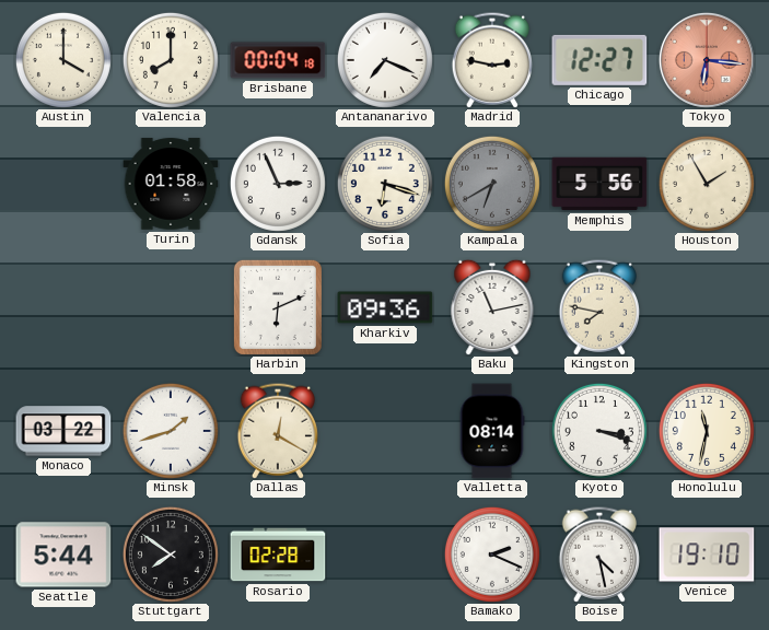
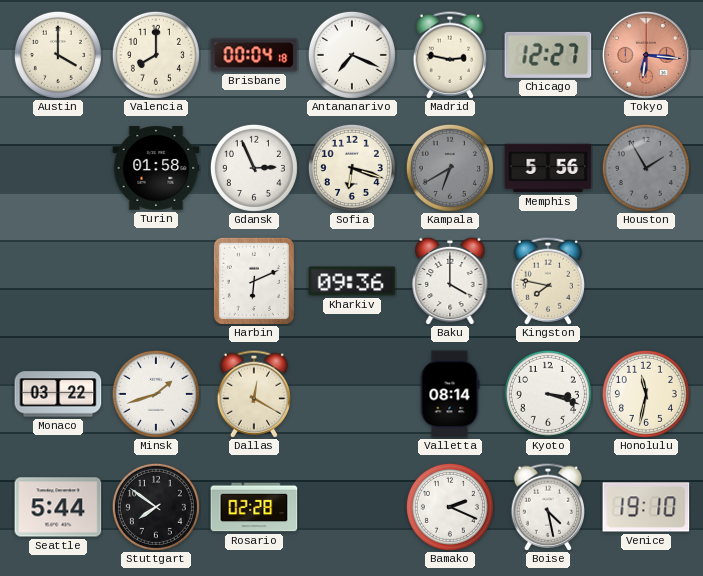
Houston dial: cream -> grey (646, 168)
Baku: 11:13 -> 4:00 (450, 281)
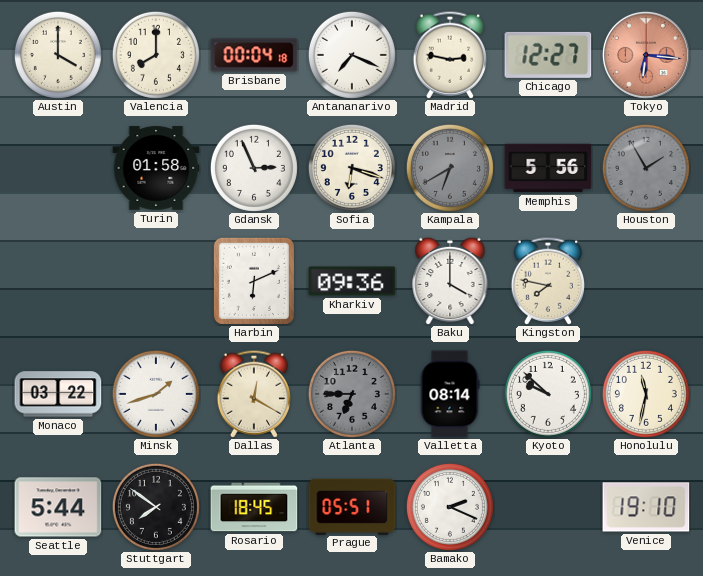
Atlanta: none -> 6:45 (352, 394)
Kyoto: 3:18 -> 9:52 (548, 394)
Rosario: 02:28 -> 18:45 (254, 507)
Prague: none -> 05:51 (352, 506)
Boise: 4:28 -> none (547, 507)
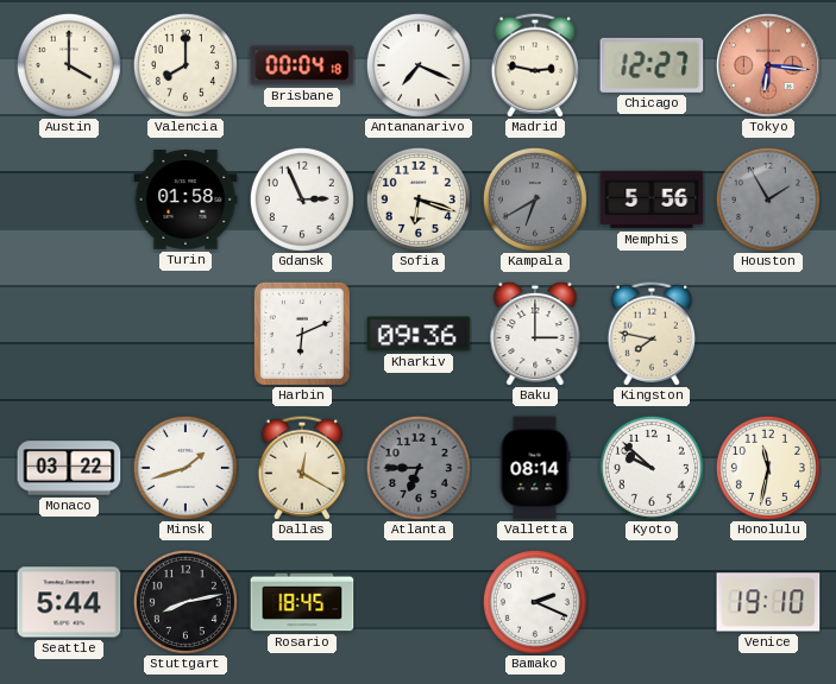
Baku: 4:00 -> 3:00 (535, 334)
Stuttgart: 7:51 -> 8:13 (186, 602)
Prague: 05:51 -> none (352, 506)
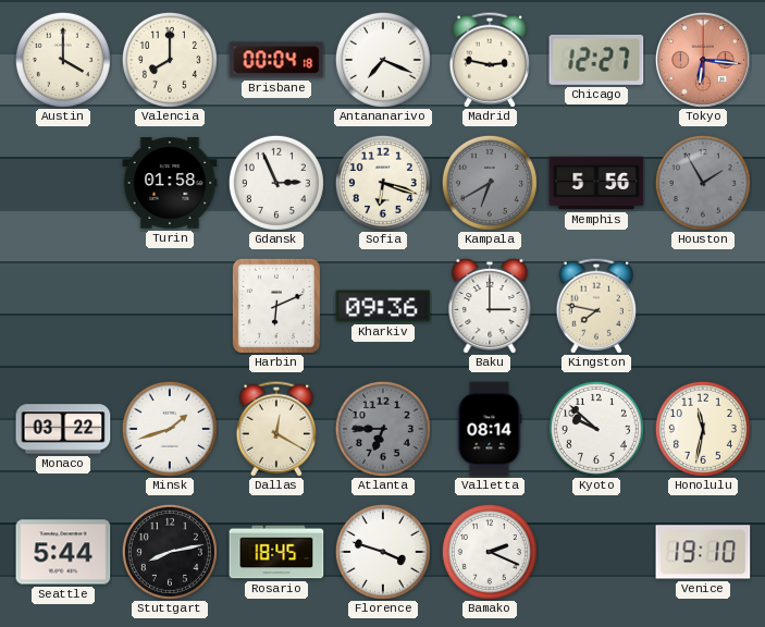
Florence: none -> 3:48 (383, 552)
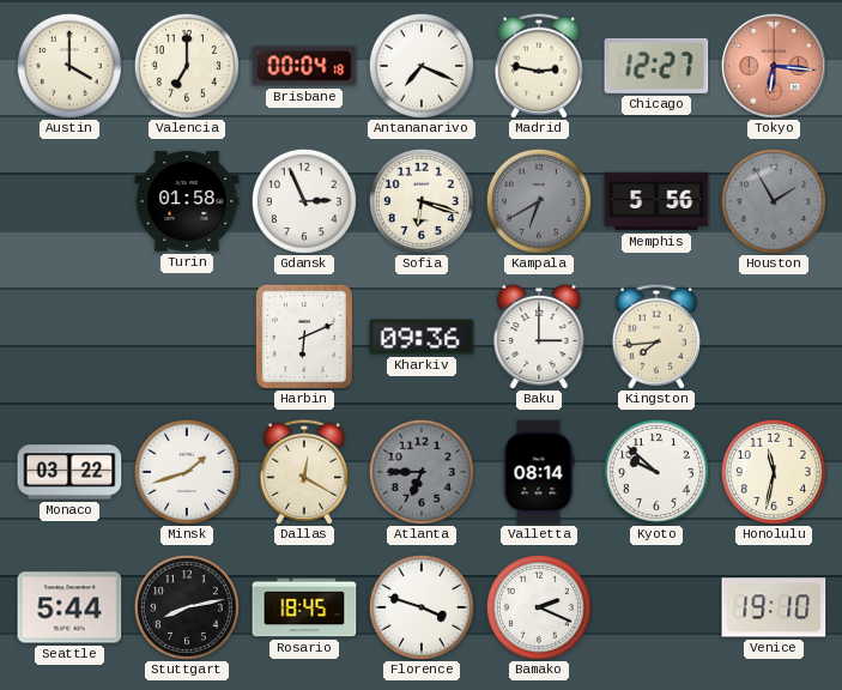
Valencia: 8:00 -> 7:00 (187, 66)
Kingston: 7:47 -> 7:44 (655, 337)
